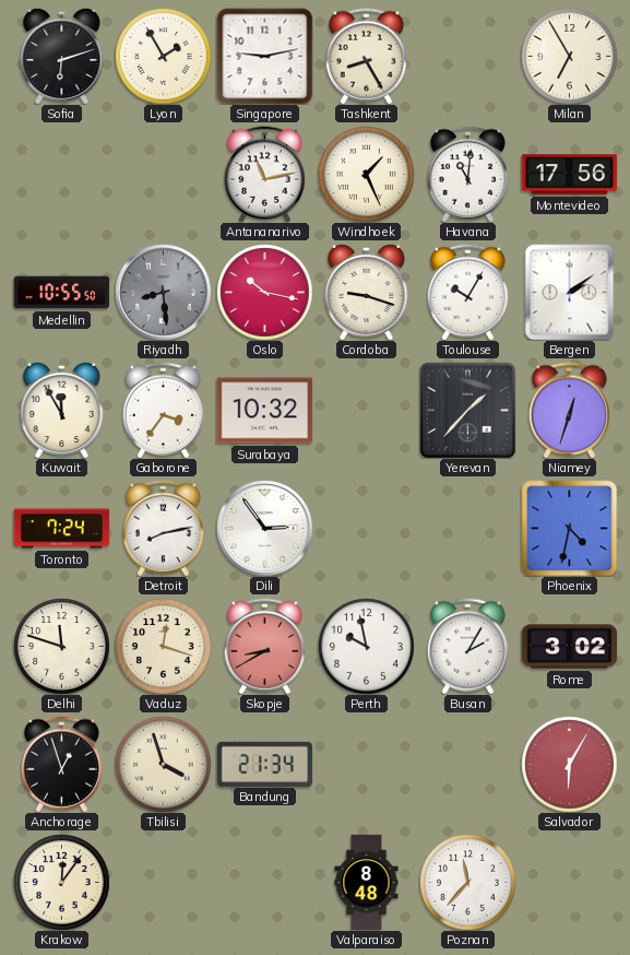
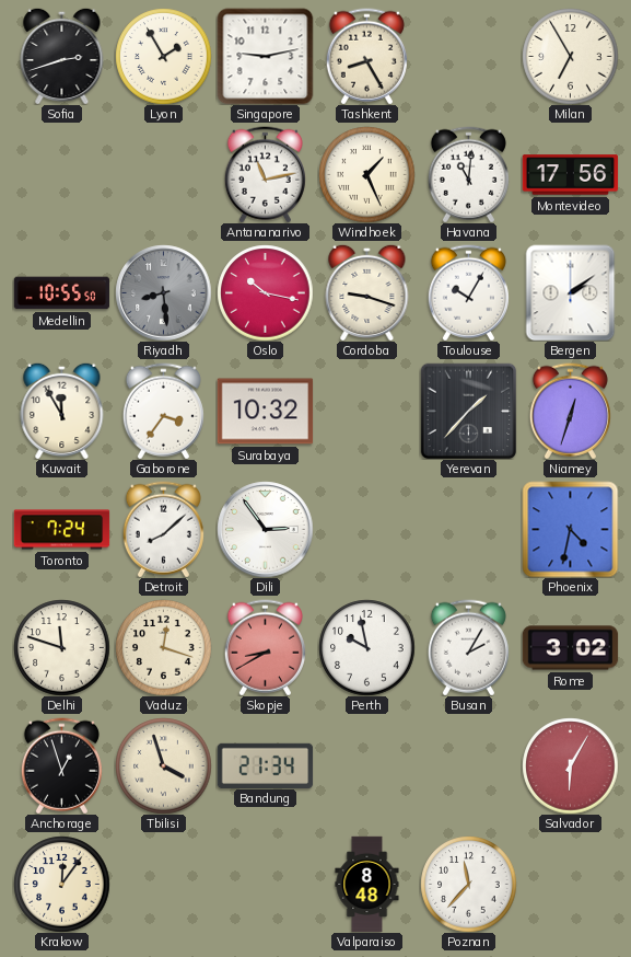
Sofia: 6:12 -> 2:42 (62, 56)
Detroit: 8:13 -> 8:08 (163, 529)
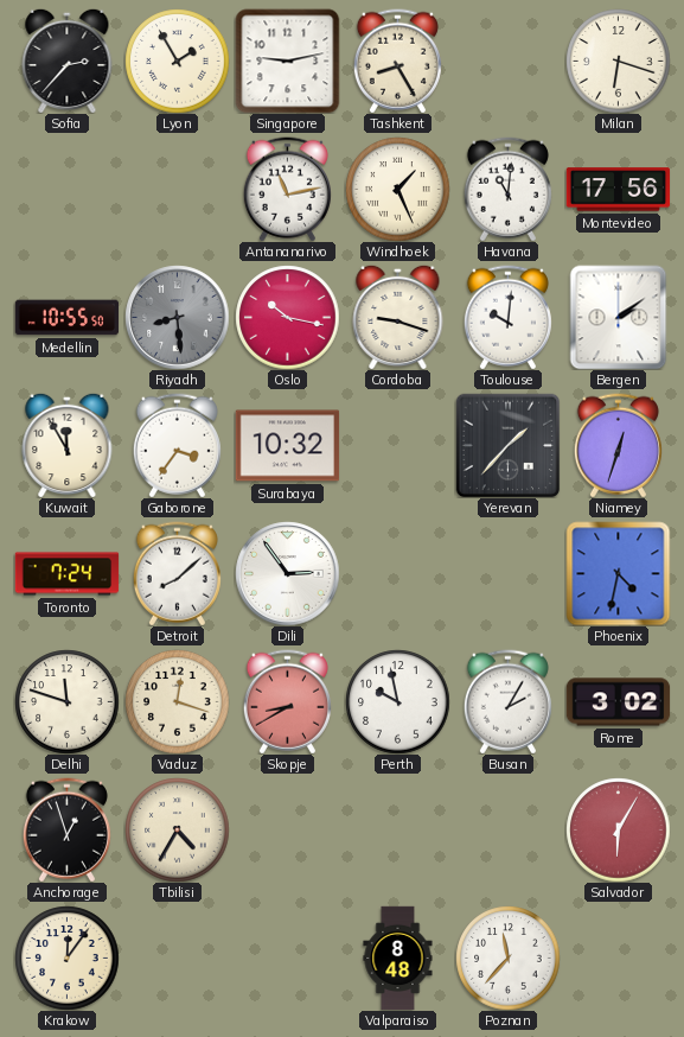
Sofia: 2:42 -> 2:37 (68, 61)
Milan: 6:55 -> 6:18 (618, 61)
Toulouse: 10:05 -> 10:01 (507, 317)
Tbilisi: 3:57 -> 4:35 (177, 829)
Bandung: 21:34 -> none (265, 765)
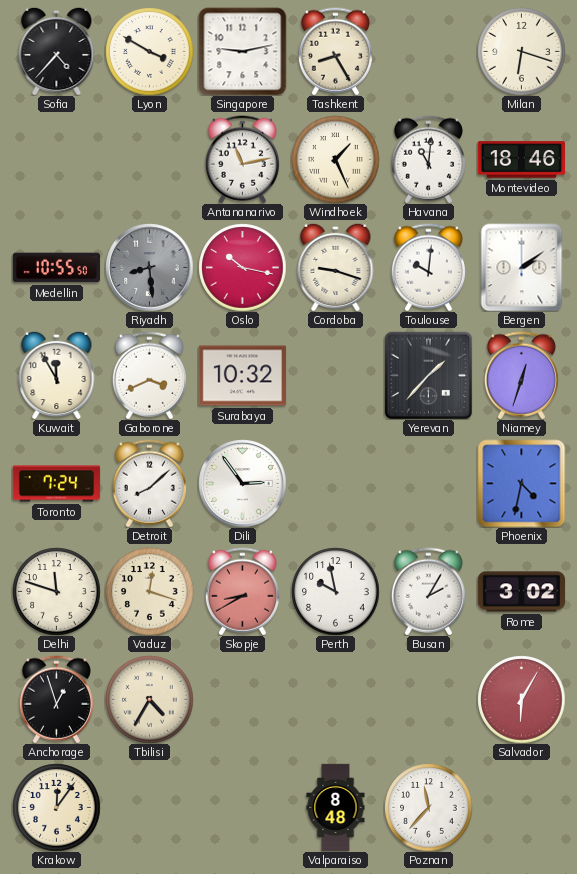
Sofia: 2:37 -> 4:37 (57, 51)
Lyon: 1:55 -> 3:50 (149, 51)
Montevideo: 17:56 -> 18:46 (521, 160)
Gaborone: 3:36 -> 3:41 (149, 375)
